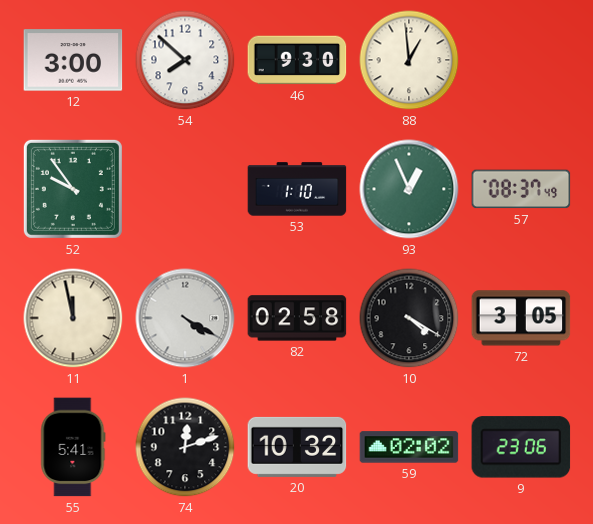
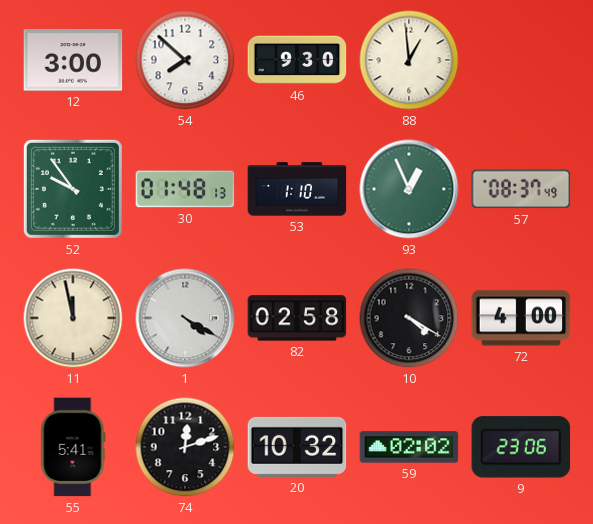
30: none -> 01:48 (185, 189)
72: 3:05 -> 4:00 (521, 318)
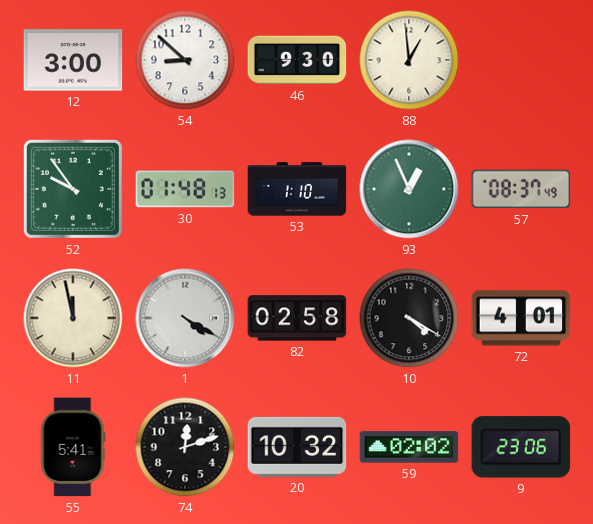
54: 7:52 -> 8:52 (185, 60)
72: 4:00 -> 4:01 (521, 318)
